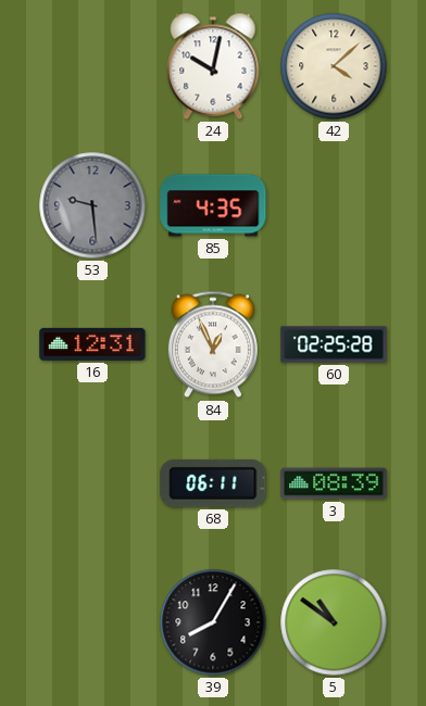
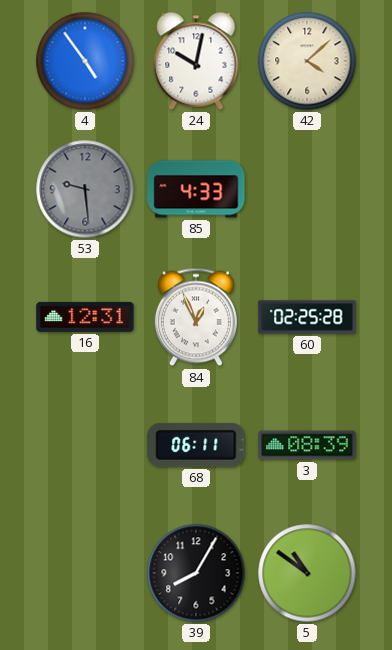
4: none -> 4:54 (85, 61)
85: 4:35 -> 4:33 (196, 189)
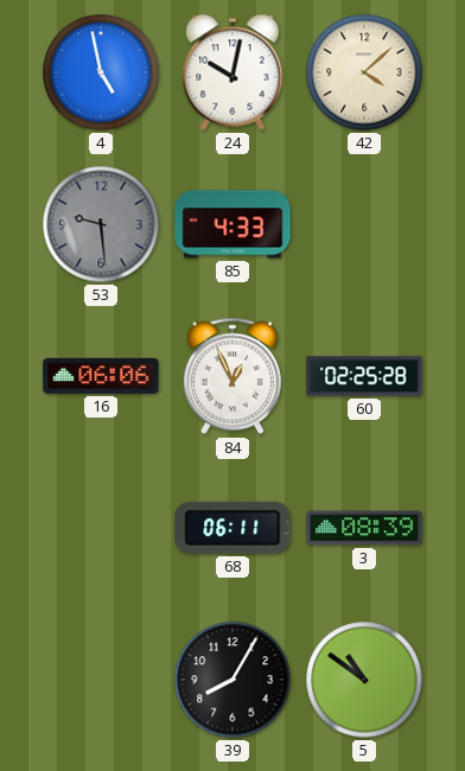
4: 4:54 -> 4:58 (101, 72)
16: 12:31 -> 06:06 (101, 376)
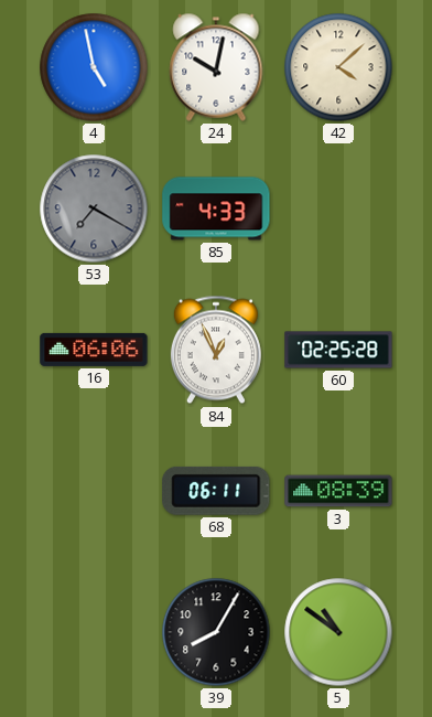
53: 9:29 -> 7:20 (94, 208)
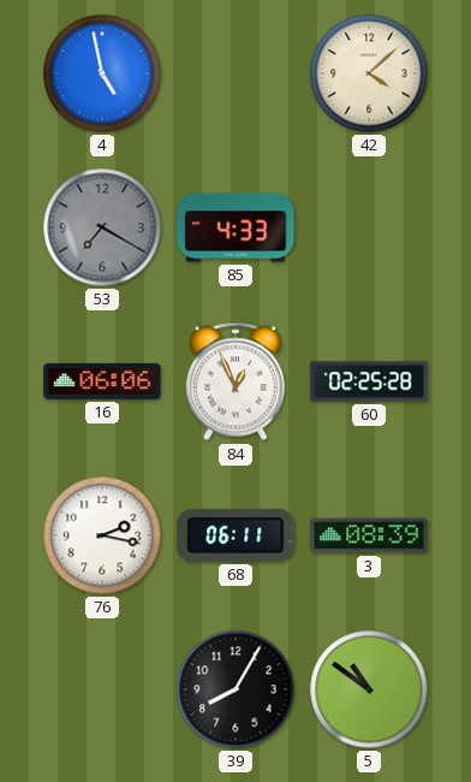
24: 10:02 -> none (216, 67)
76: none -> 2:17 (102, 535)
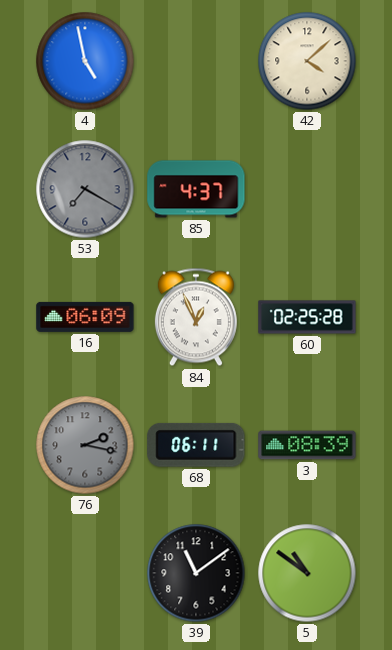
85: 4:33 -> 4:37 (196, 189)
16: 06:06 -> 06:09 (85, 317)
76 dial: white -> grey (85, 445)
39: 8:05 -> 11:09 (196, 573)
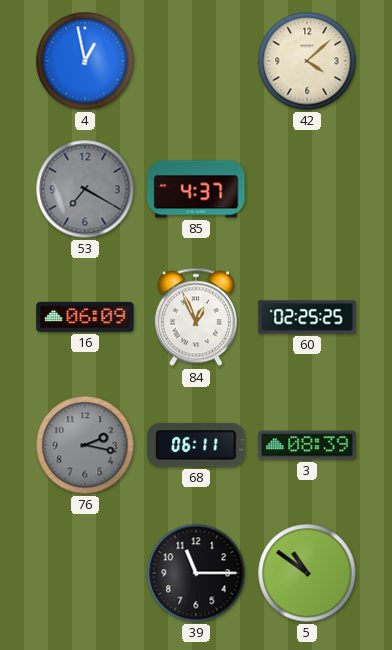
4: 4:58 -> 12:58 (85, 61)
60: 02:25:28 -> 02:25:25 (307, 317)
39: 11:09 -> 11:15 (196, 573)
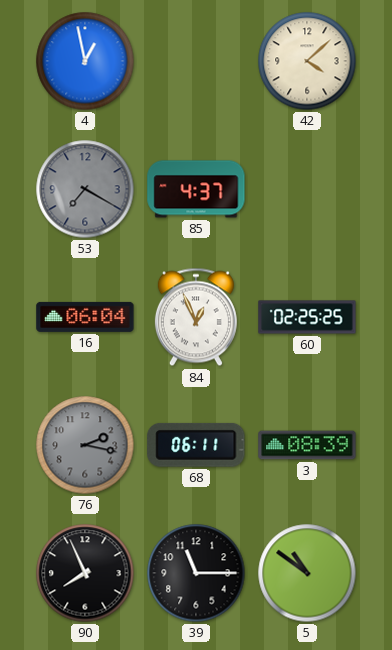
16: 06:09 -> 06:04 (85, 317)
90: none -> 7:56 (85, 573)
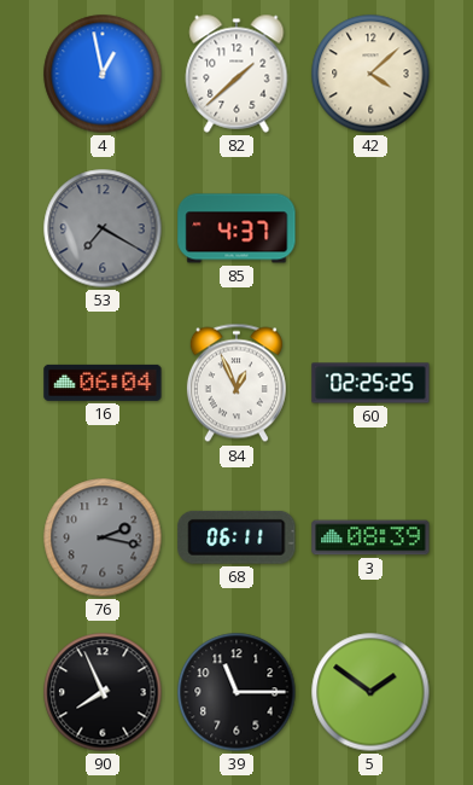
82: none -> 1:38 (237, 74)
5: 10:51 -> 1:51 (370, 692)
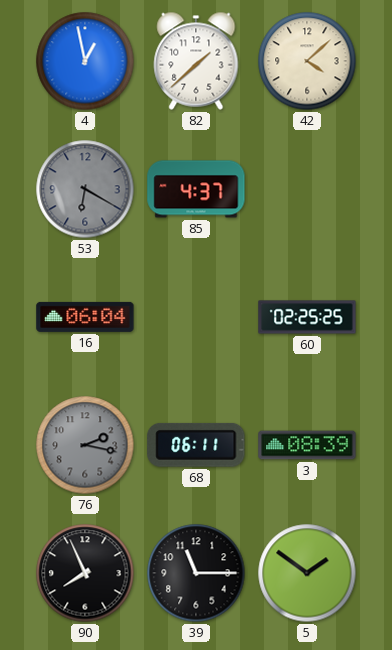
53: 7:20 -> 6:20 (85, 189)
84: 12:56 -> none (237, 383)
